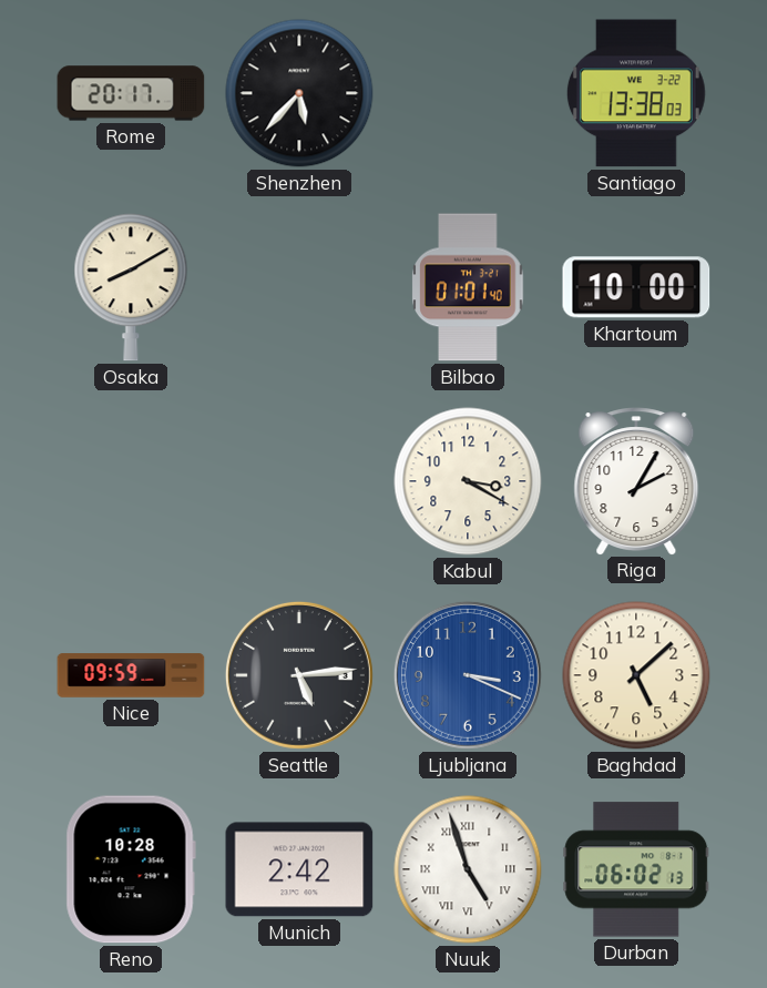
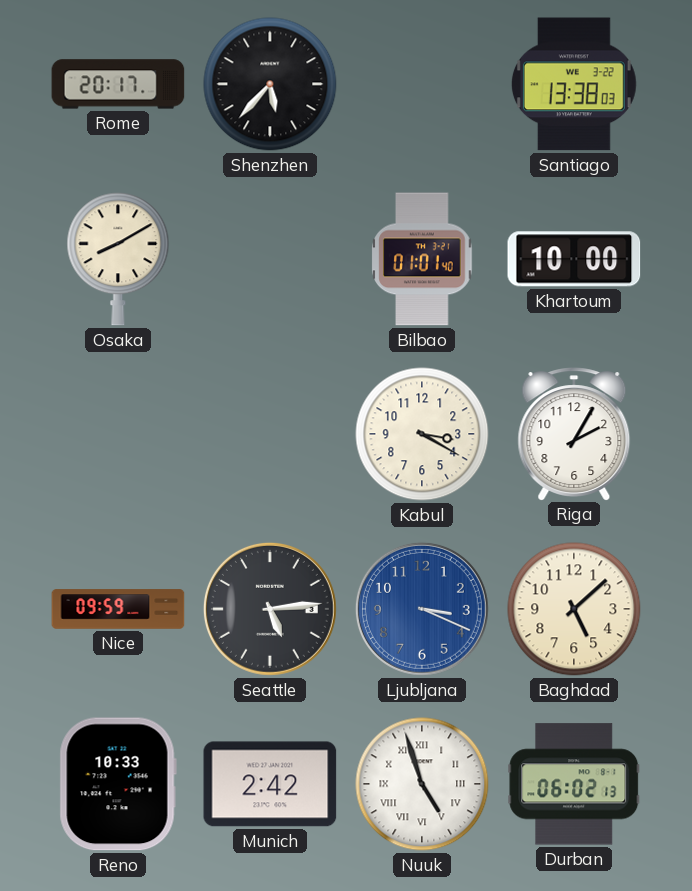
Reno: 10:28 -> 10:33 (118, 784)
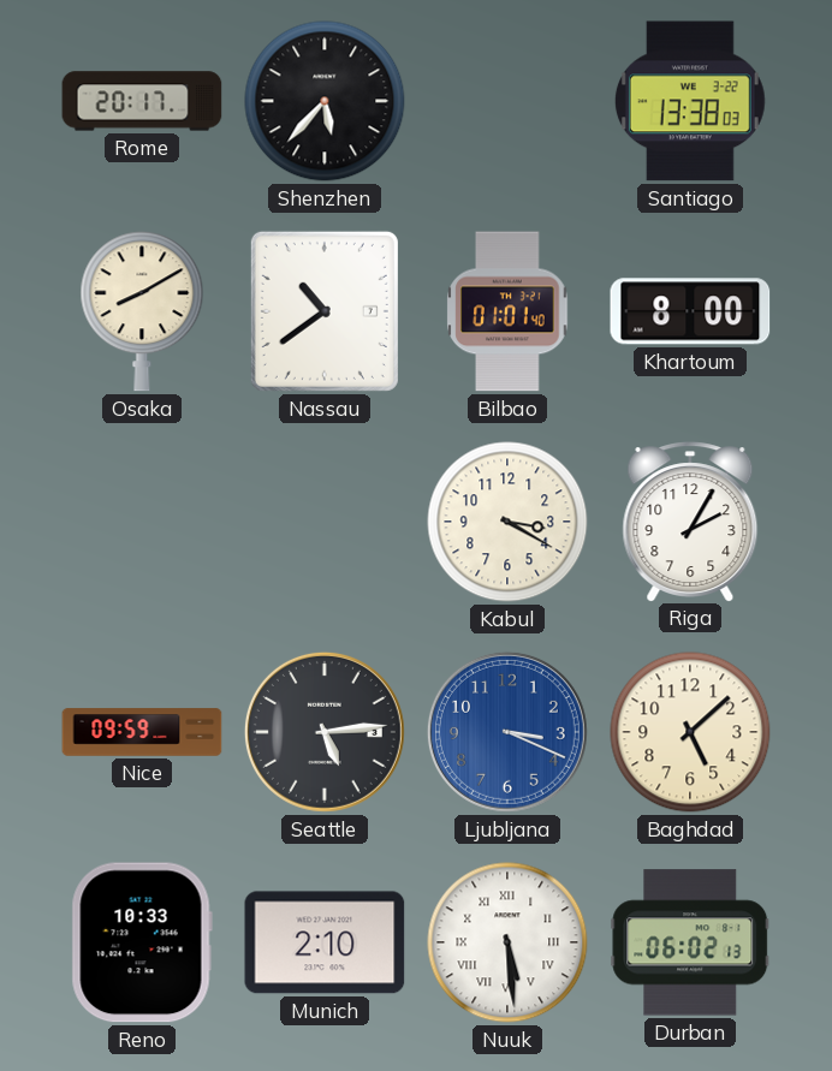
Nassau: none -> 10:39 (325, 311)
Khartoum: 10:00 -> 8:00 (690, 311)
Munich: 2:42 -> 2:10 (325, 942)
Nuuk: 4:57 -> 5:29 (507, 942)
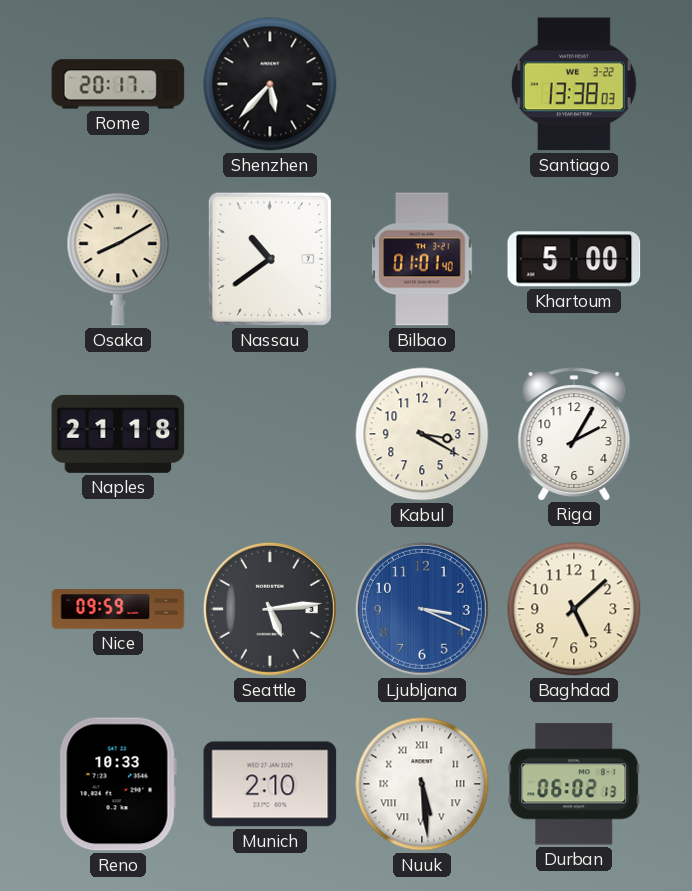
Khartoum: 8:00 -> 5:00 (574, 259)
Naples: none -> 21:18 (118, 434)
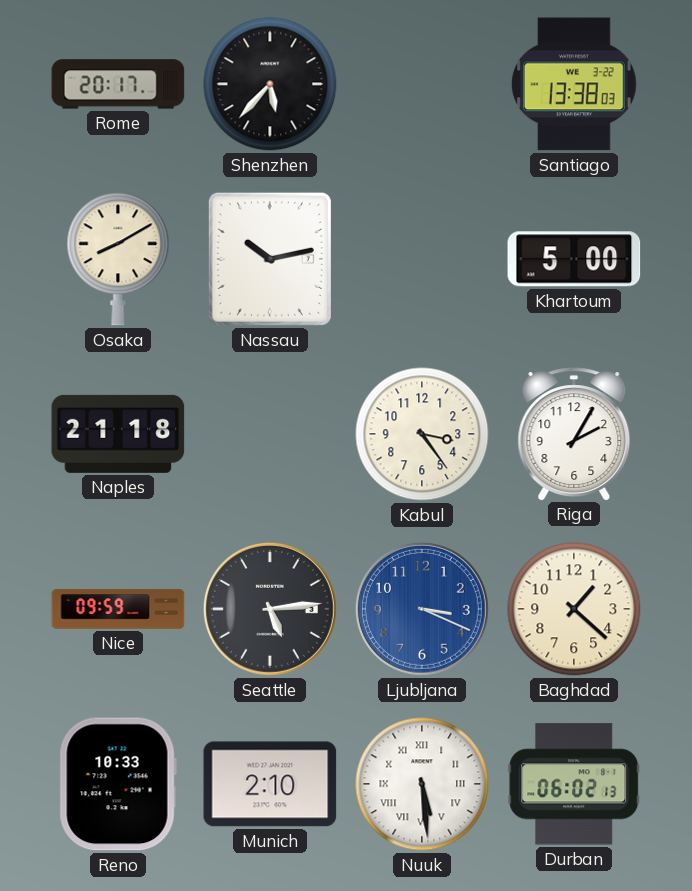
Nassau: 10:39 -> 10:13 (270, 259)
Bilbao: 01:01 -> none (422, 259)
Kabul: 3:20 -> 3:24 (422, 434)
Baghdad: 5:08 -> 1:22 (574, 609)
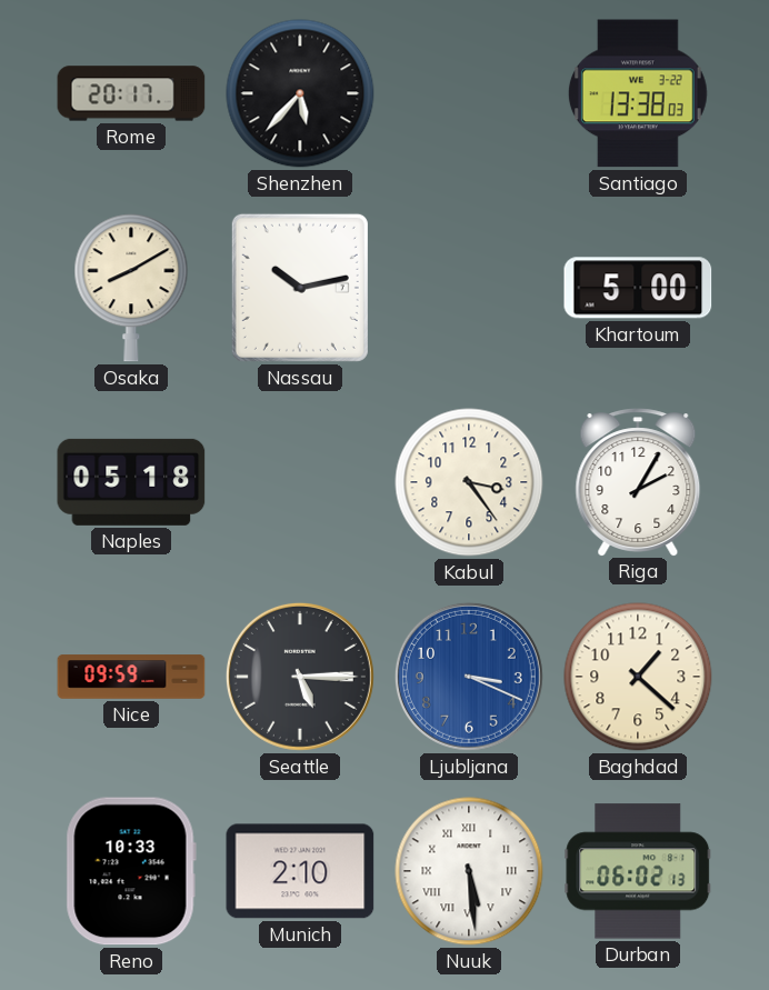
Naples: 21:18 -> 05:18 (131, 482)
Seattle: 5:14 -> 5:15 (300, 677)
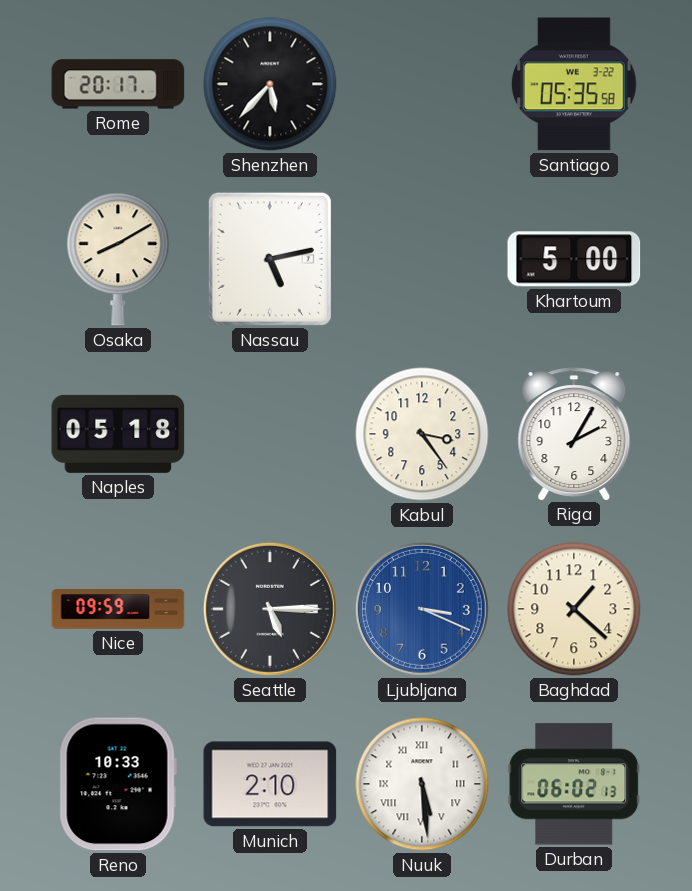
Santiago: 13:38 -> 05:35 (574, 84)
Nassau: 10:13 -> 5:13 (270, 259)
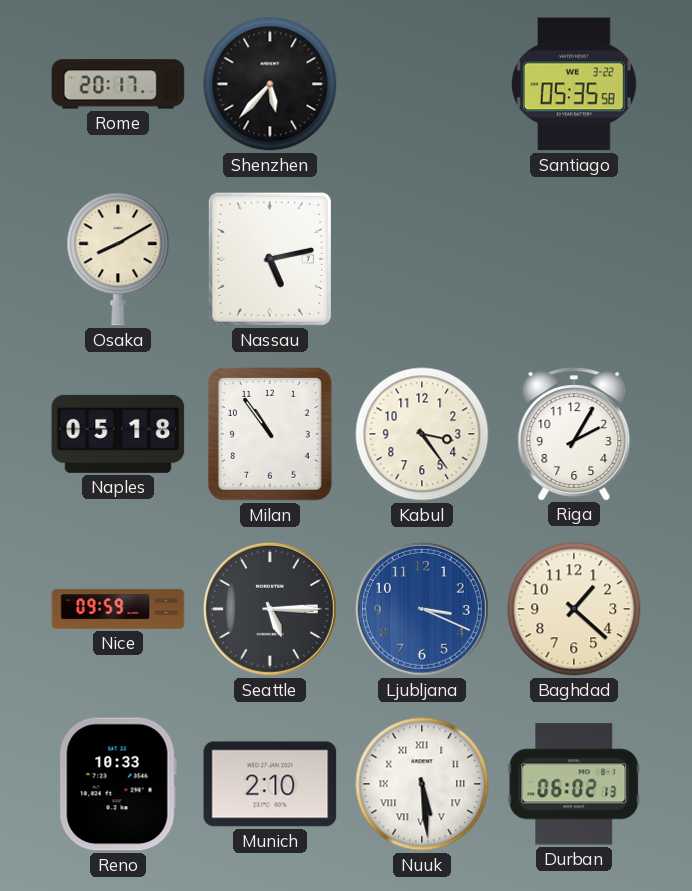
Khartoum: 5:00 -> none (574, 259)
Milan: none -> 10:54 (270, 434)
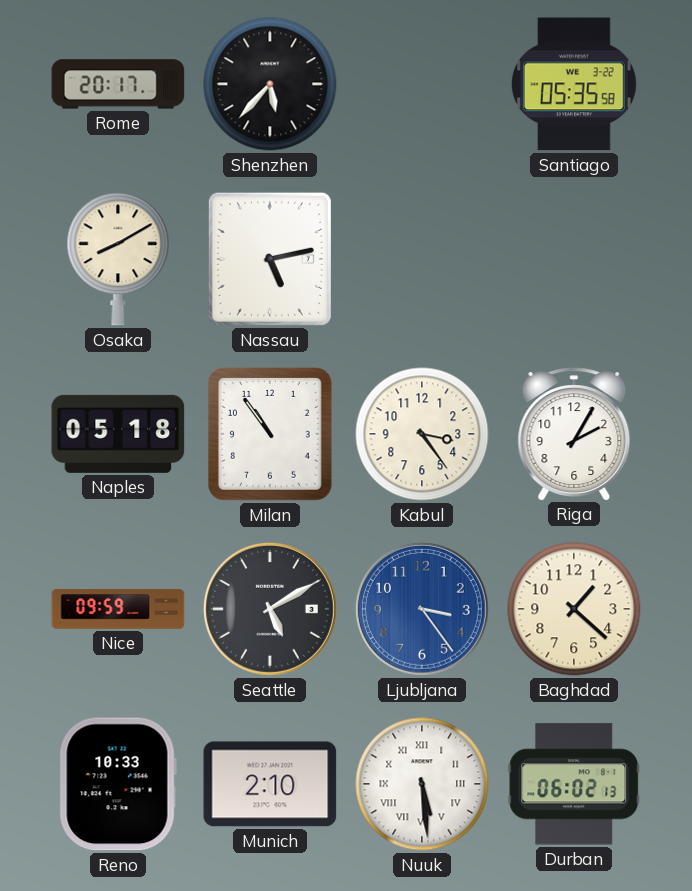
Seattle: 5:15 -> 5:10 (270, 609)
Ljubljana: 3:19 -> 3:24 (422, 609)
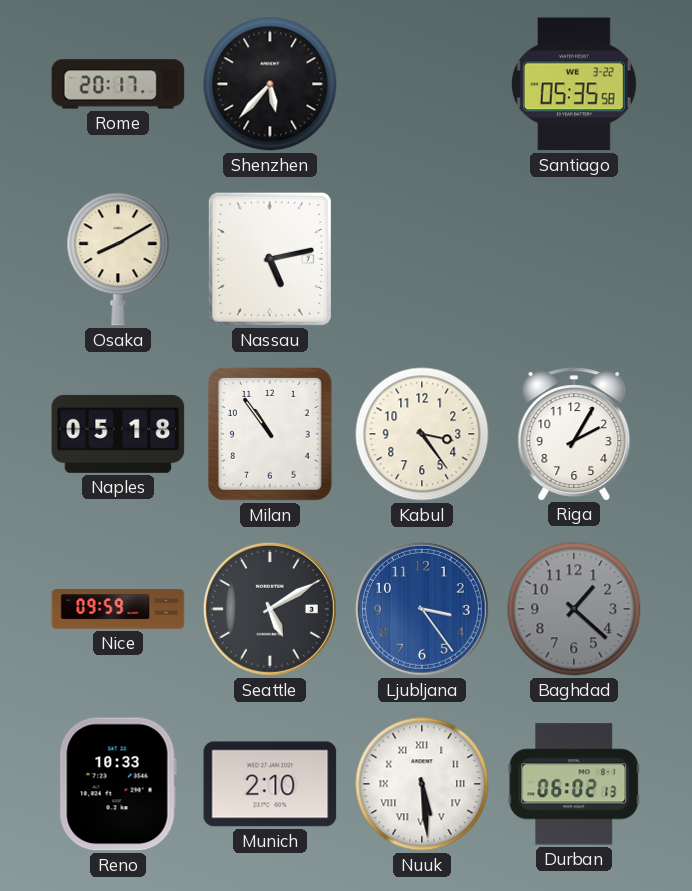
Baghdad dial: cream -> grey (574, 609)
